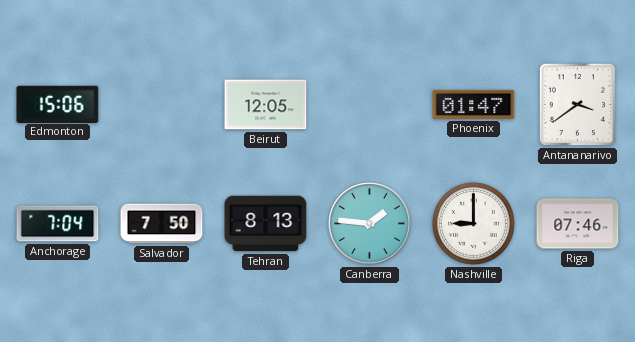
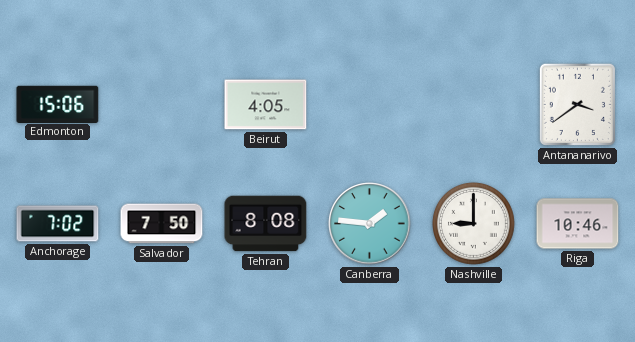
Beirut: 12:05 -> 4:05 (266, 105)
Phoenix: 01:47 -> none (474, 104)
Anchorage: 7:04 -> 7:02 (58, 224)
Tehran: 8:13 -> 8:08 (266, 224)
Riga: 07:46 -> 10:46 (578, 224)
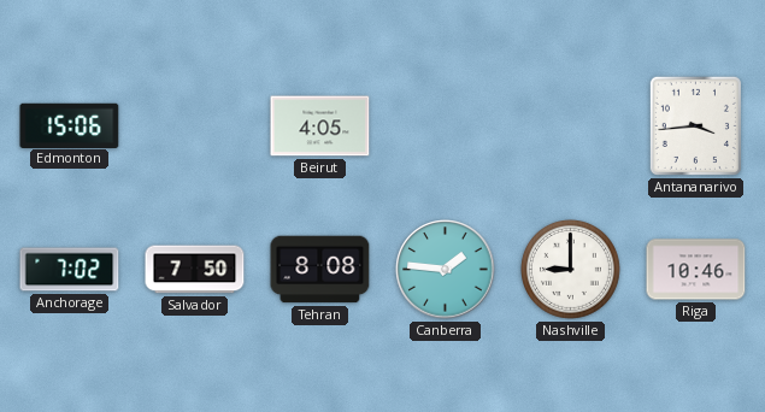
Antananarivo: 3:39 -> 3:44 (695, 125)
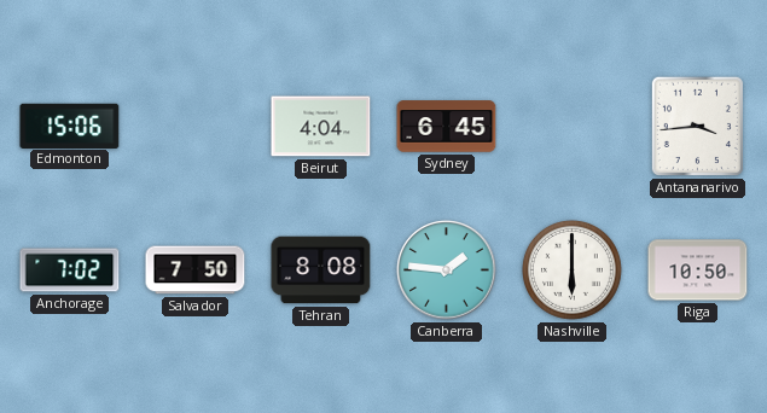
Beirut: 4:05 -> 4:04 (321, 127)
Sydney: none -> 6:45 (447, 127)
Nashville: 9:00 -> 6:00 (573, 271)
Riga: 10:46 -> 10:50 (698, 271)
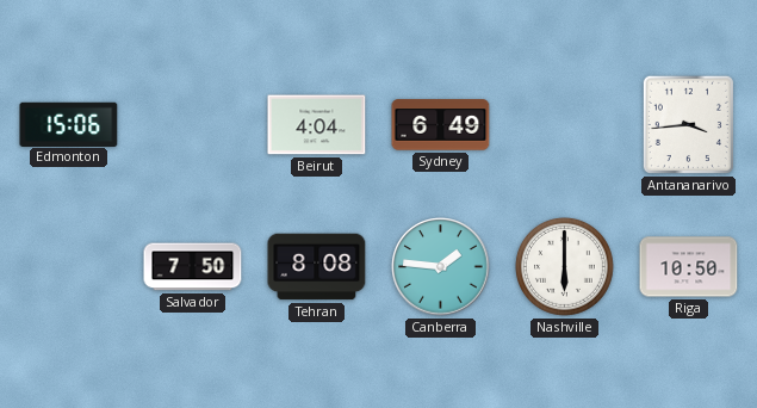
Sydney: 6:45 -> 6:49 (441, 125)
Anchorage: 7:02 -> none (70, 271)
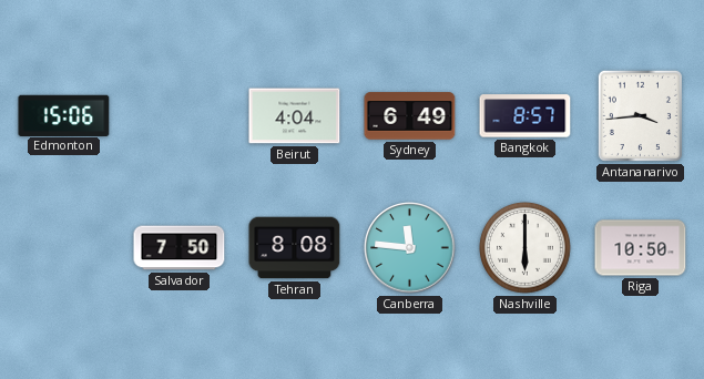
Bangkok: none -> 8:57 (526, 116)
Canberra: 1:46 -> 11:46 (410, 248)
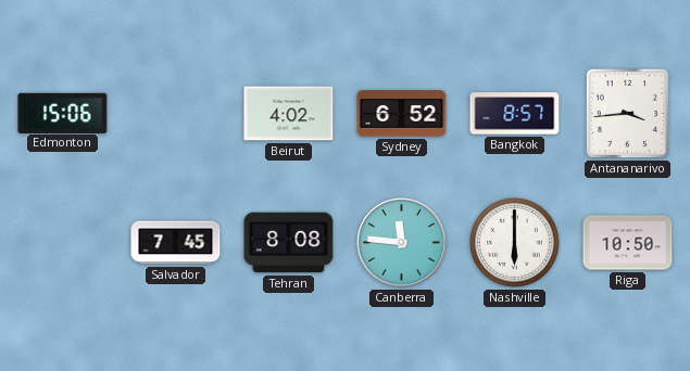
Beirut: 4:04 -> 4:02 (289, 114)
Sydney: 6:49 -> 6:52 (402, 114)
Salvador: 7:50 -> 7:45 (176, 243)
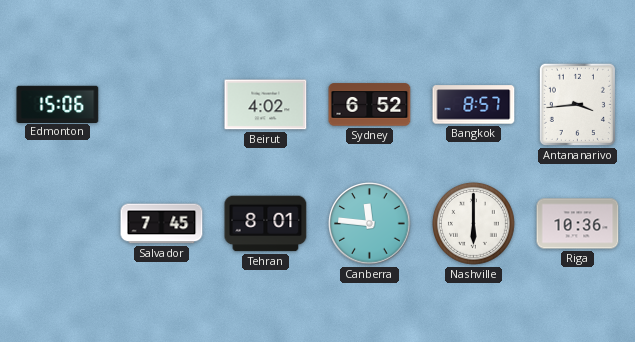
Tehran: 8:08 -> 8:01 (266, 224)
Riga: 10:50 -> 10:36 (578, 224)
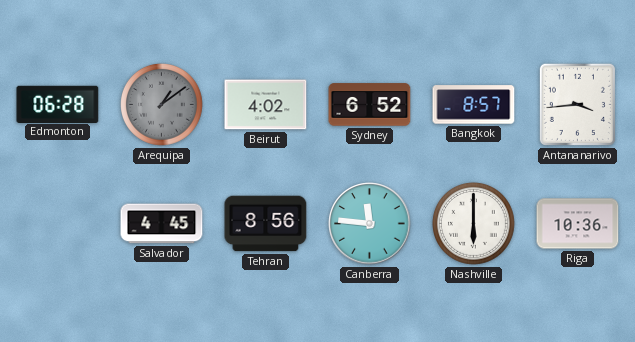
Edmonton: 15:06 -> 06:28 (58, 104)
Arequipa: none -> 1:09 (162, 105)
Salvador: 7:45 -> 4:45 (162, 224)
Tehran: 8:01 -> 8:56 (266, 224)
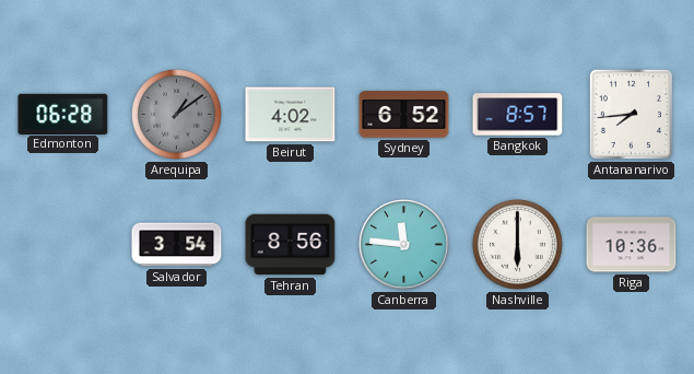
Antananarivo: 3:44 -> 7:44 (631, 114)
Salvador: 4:45 -> 3:54 (177, 245)
